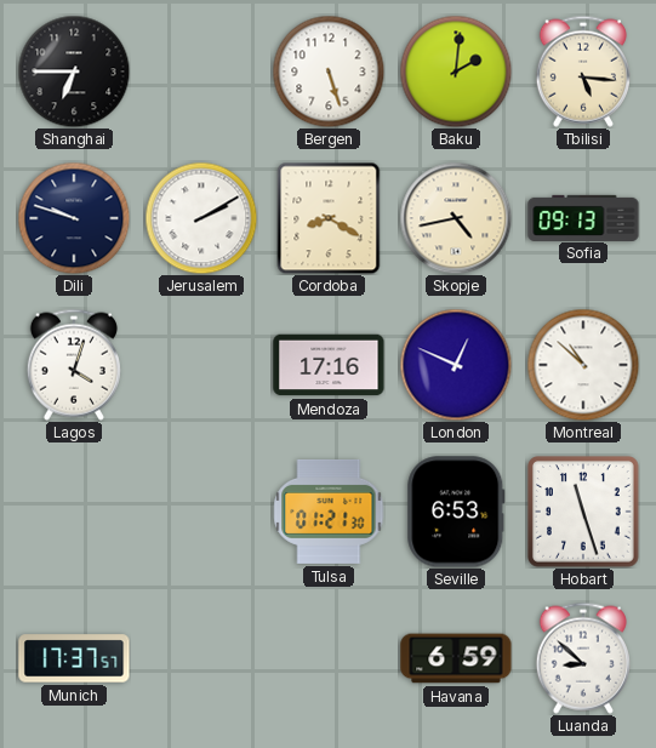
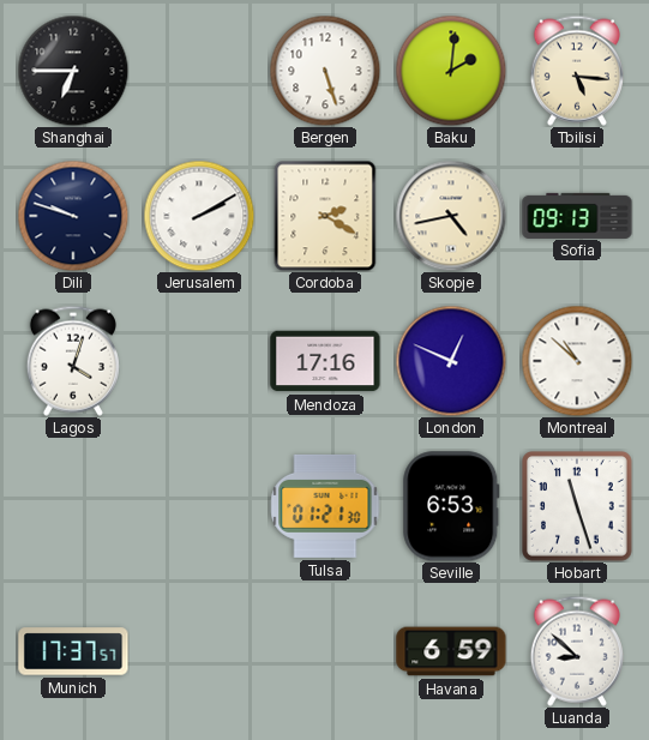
Cordoba: 8:20 -> 2:20 (325, 216)
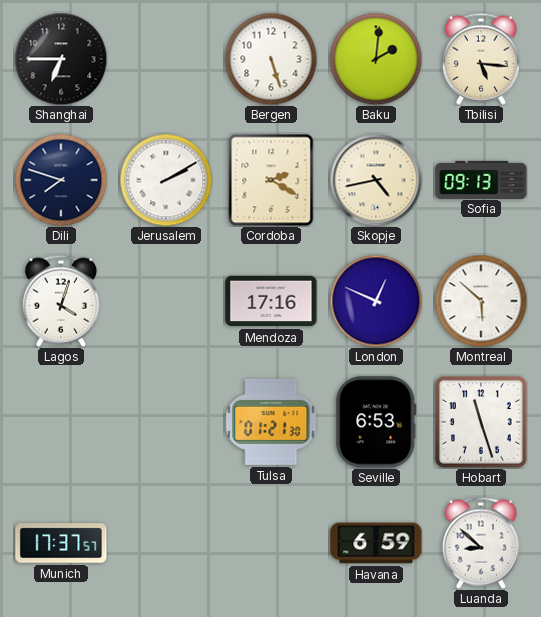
Dili: 9:48 -> 7:48 (61, 180)
Montreal: 10:52 -> 5:52 (481, 301)
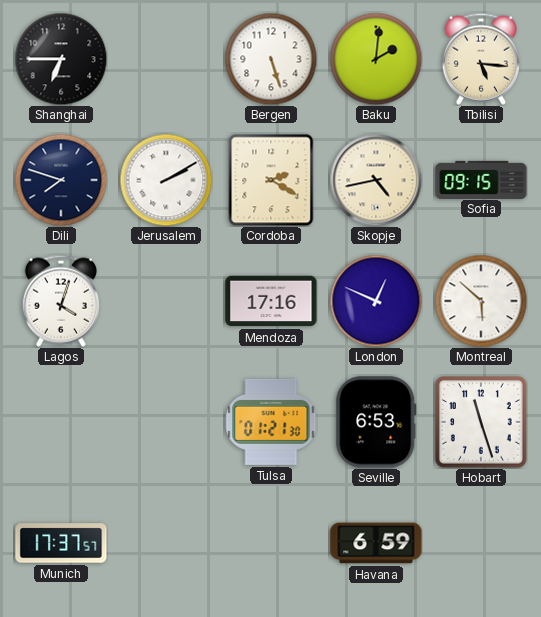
Sofia: 09:13 -> 09:15 (481, 179)
Luanda: 8:52 -> none (481, 543)
